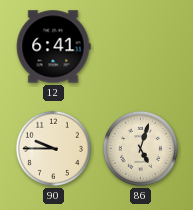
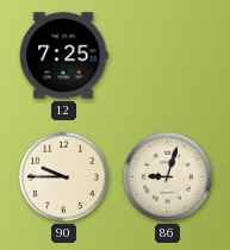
12: 6:41 -> 7:25 (63, 56)
86: 5:03 -> 9:03 (167, 176)
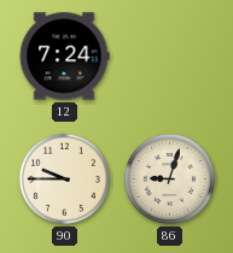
12: 7:25 -> 7:24 (64, 57)
